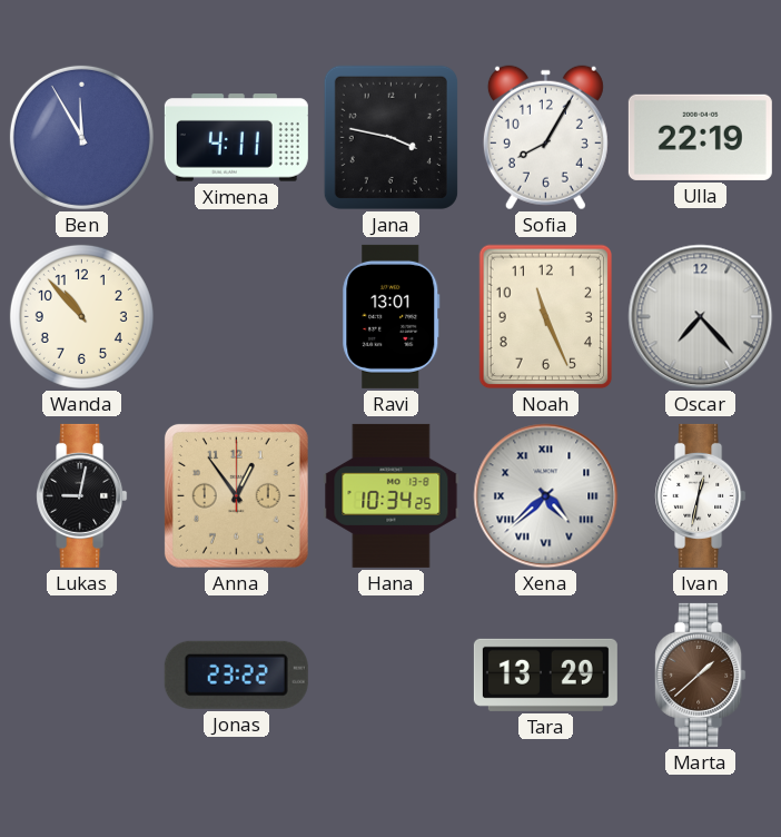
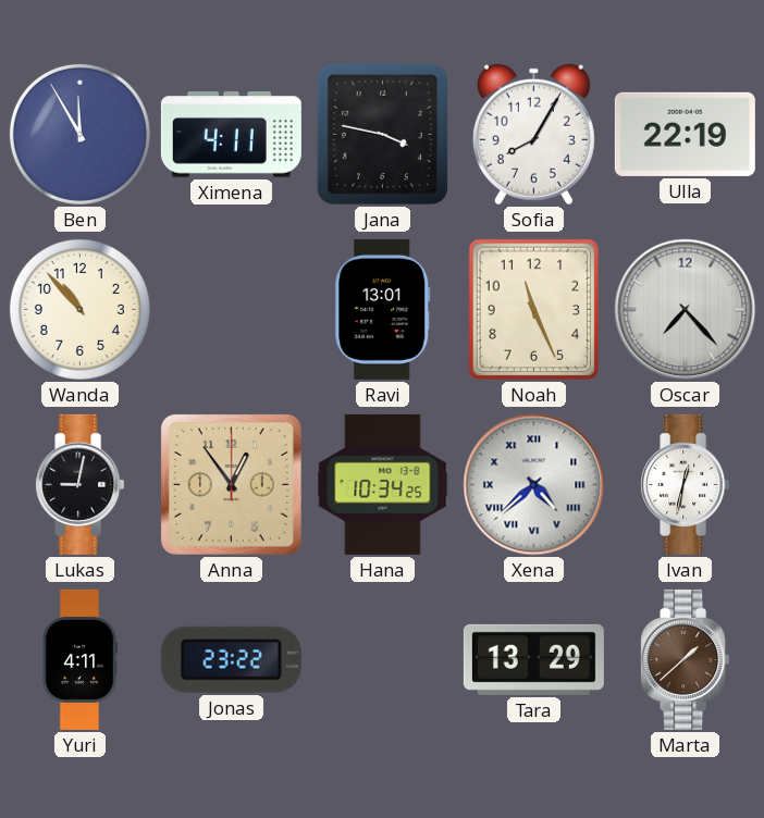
Yuri: none -> 4:11 (79, 659)
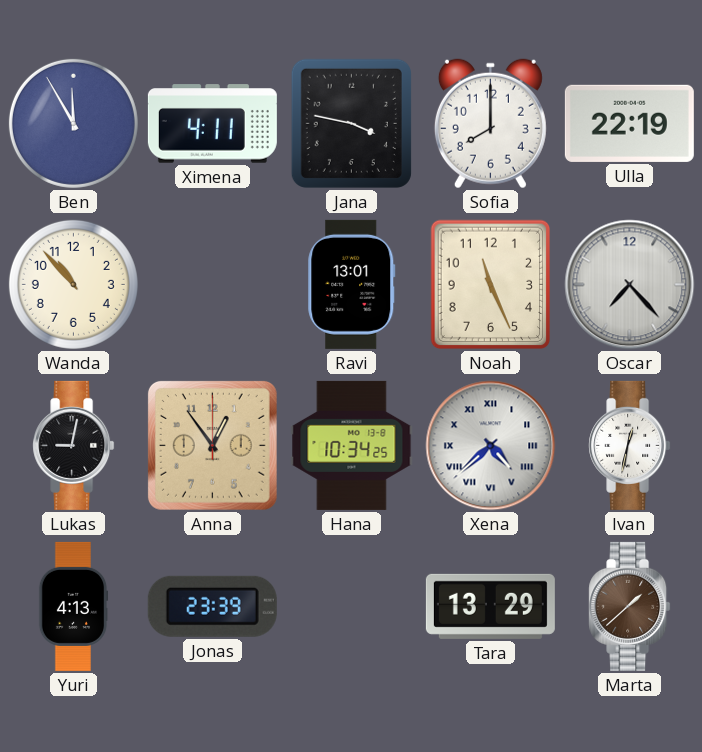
Sofia: 8:05 -> 8:00 (490, 124)
Yuri: 4:11 -> 4:13 (73, 606)
Jonas: 23:22 -> 23:39 (212, 606)
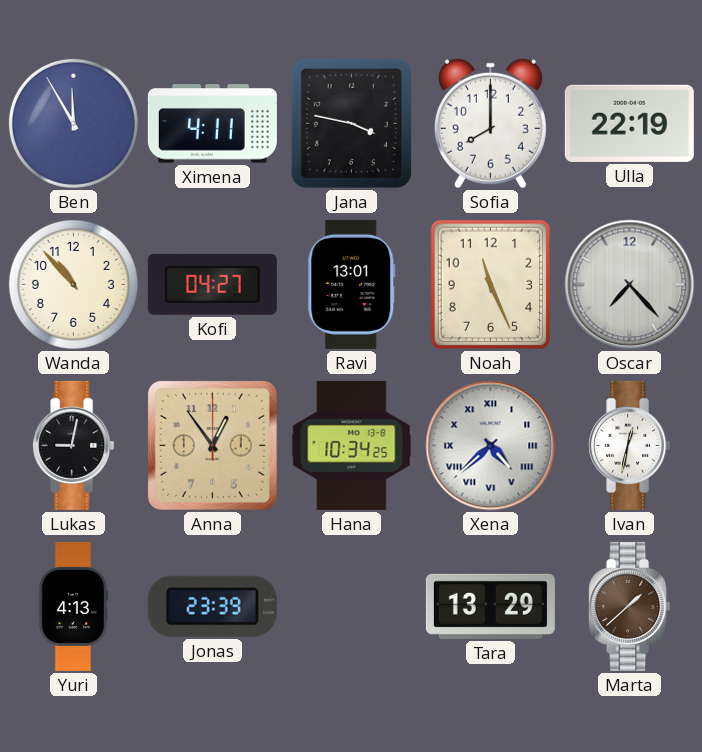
Kofi: none -> 04:27 (212, 284)
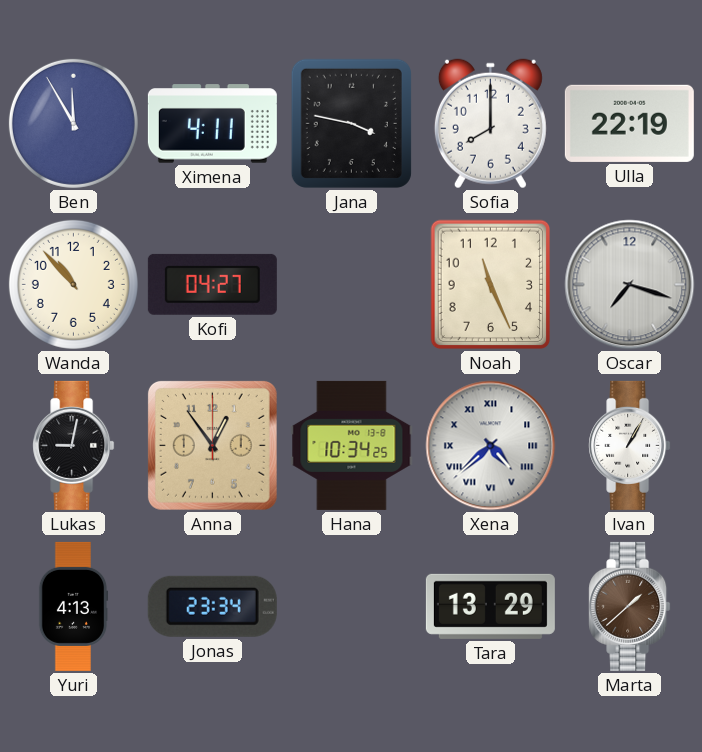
Ravi: 13:01 -> none (352, 284)
Oscar: 7:23 -> 7:18 (630, 285)
Ivan: 12:32 -> 1:05 (630, 445)
Jonas: 23:39 -> 23:34 (212, 606)
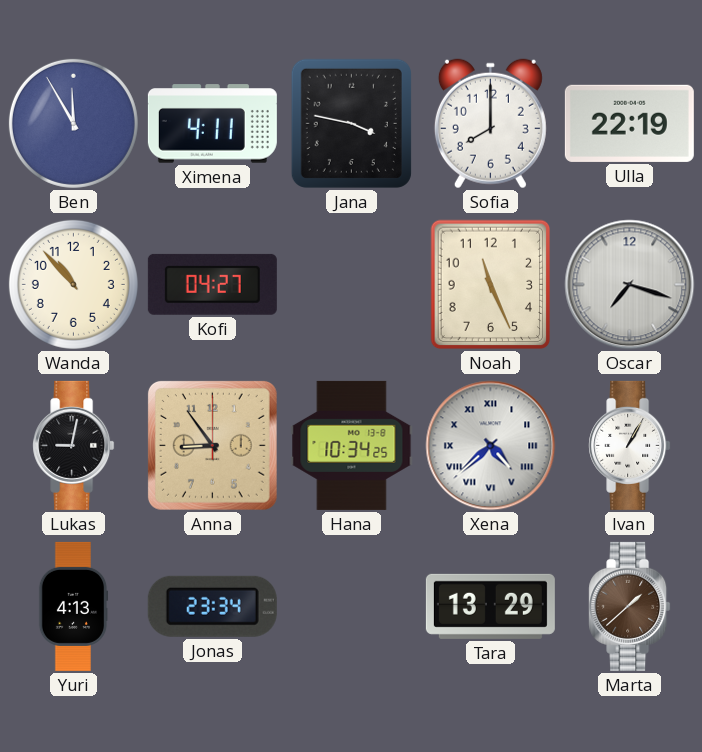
Anna: 12:54 -> 8:54 (212, 445)
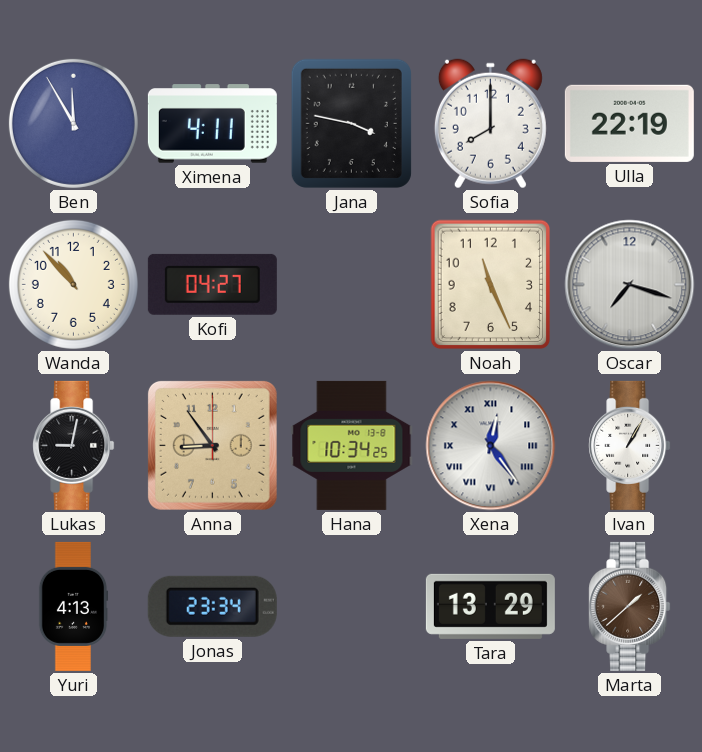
Xena: 4:38 -> 12:24 (491, 446)
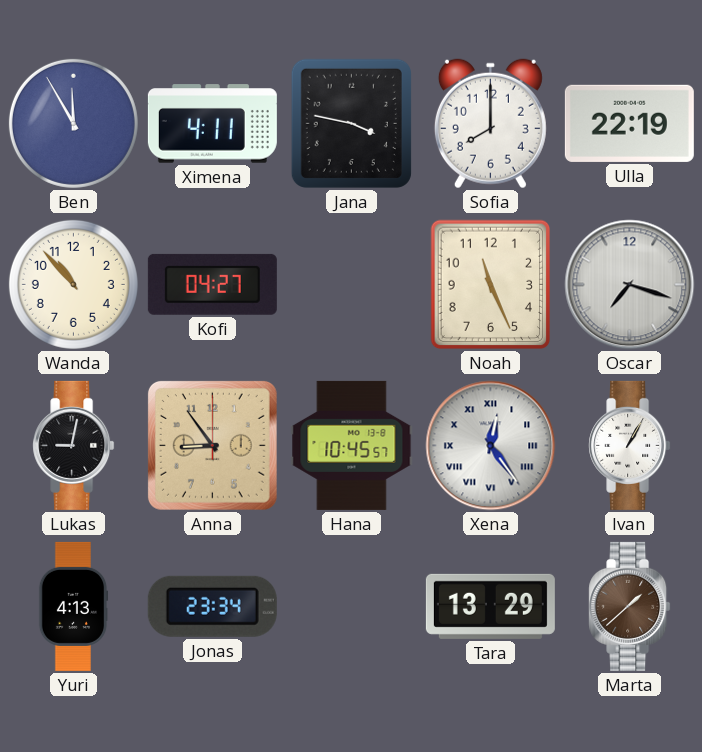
Hana: 10:34 -> 10:45 (352, 445)
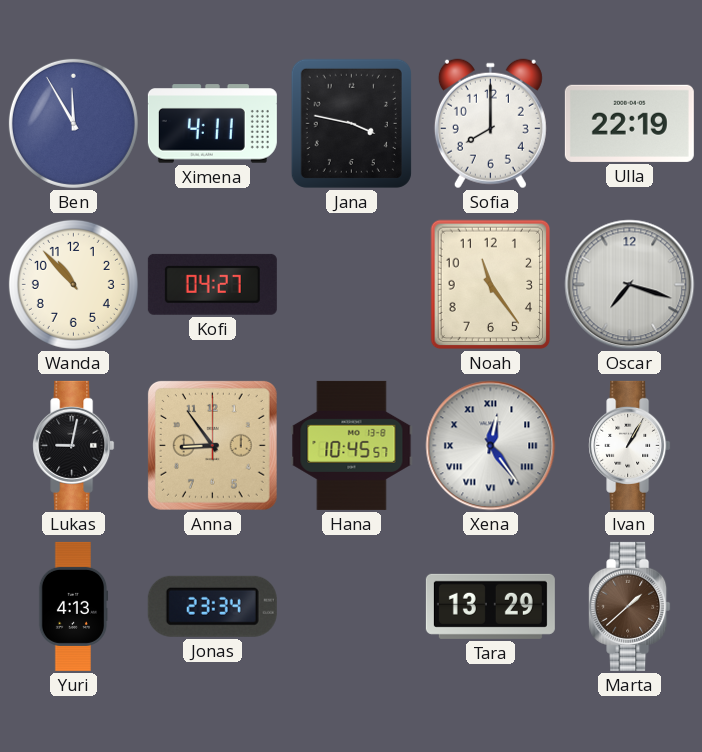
Noah: 11:26 -> 11:24 (491, 285)
